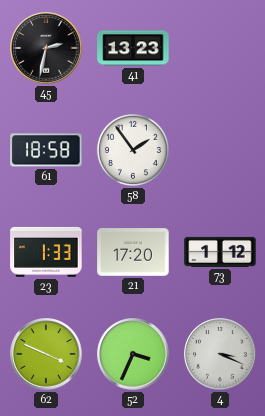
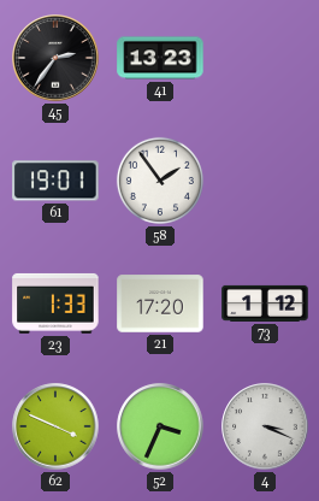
45: 2:32 -> 2:36 (55, 58)
61: 18:58 -> 19:01 (55, 181)
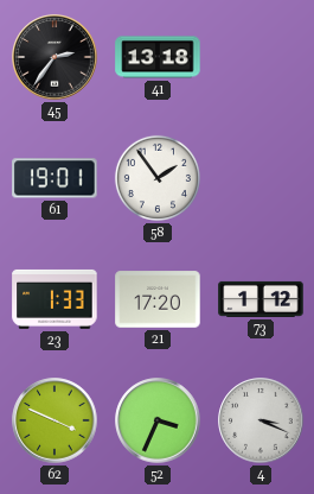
41: 13:23 -> 13:18 (158, 57)
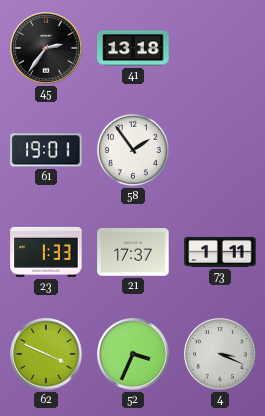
21: 17:20 -> 17:37 (133, 252)
73: 1:12 -> 1:11 (220, 252)
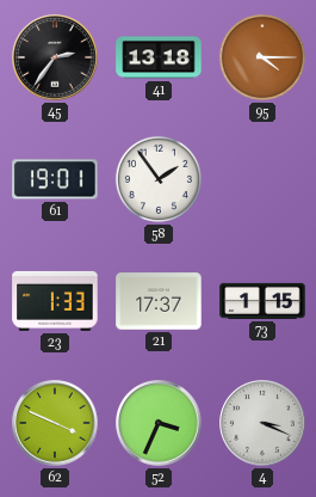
95: none -> 4:15 (262, 57)
73: 1:11 -> 1:15 (262, 301)
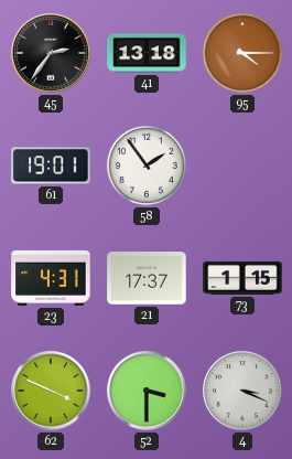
23: 1:33 -> 4:31 (51, 278)
52: 3:34 -> 3:30 (147, 391)
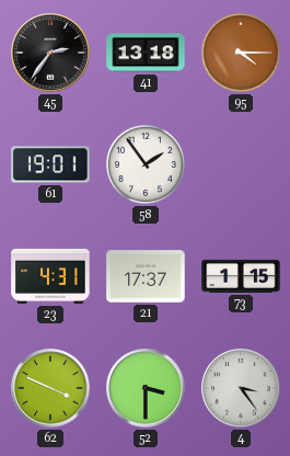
4: 3:19 -> 3:24 (241, 388)
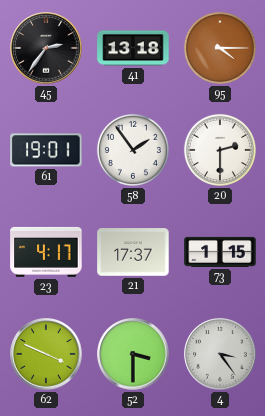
20: none -> 2:30 (220, 150)
23: 4:31 -> 4:17 (46, 252)
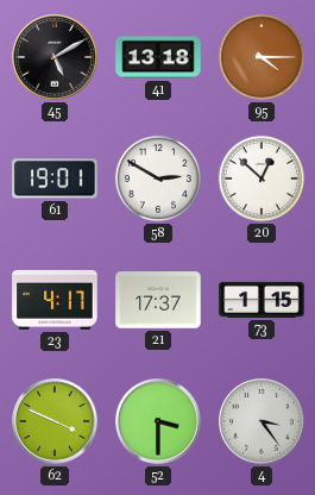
45: 2:36 -> 5:10 (55, 57)
58: 1:54 -> 2:50 (158, 178)
20: 2:30 -> 12:52 (262, 178)
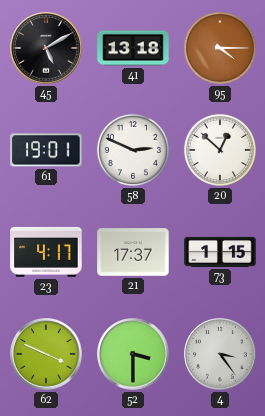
58: 2:50 -> 2:49 (133, 150)
